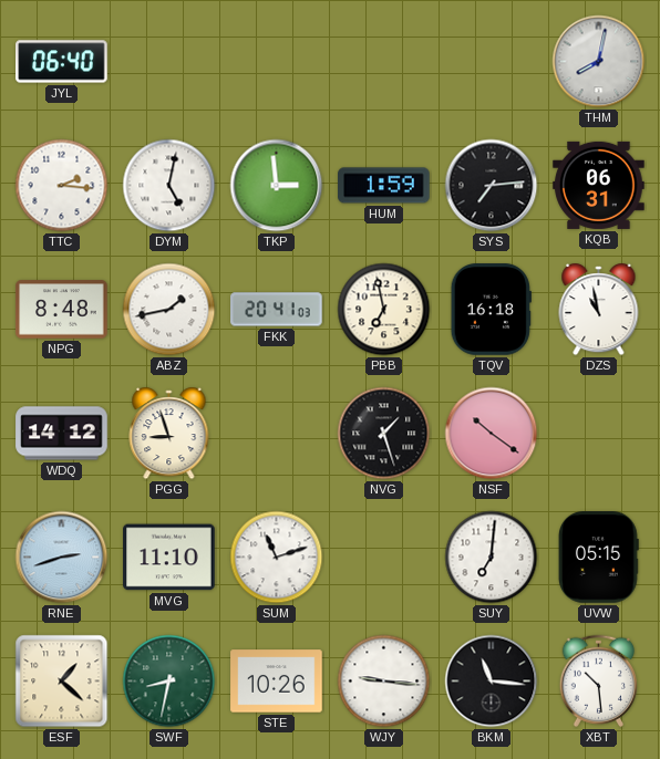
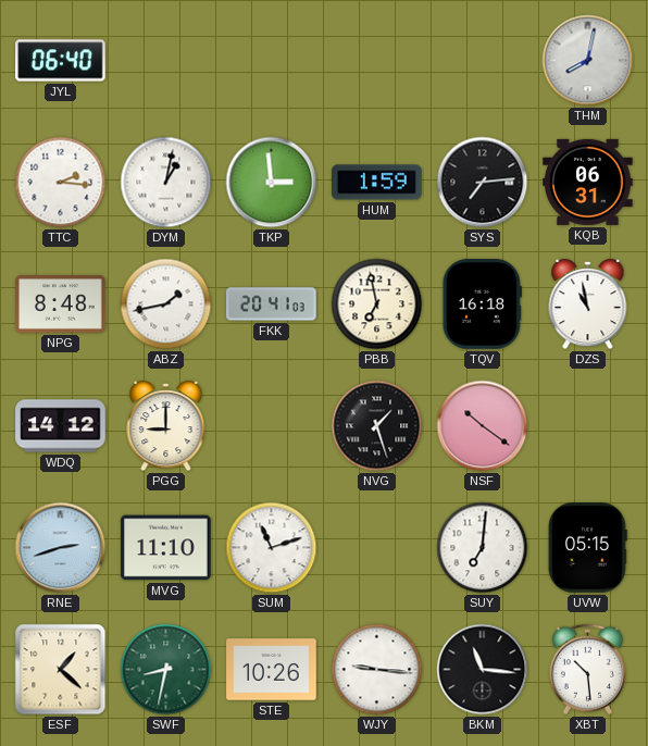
DYM: 5:02 -> 1:02 (166, 183)
PGG: 8:57 -> 9:00 (166, 427)
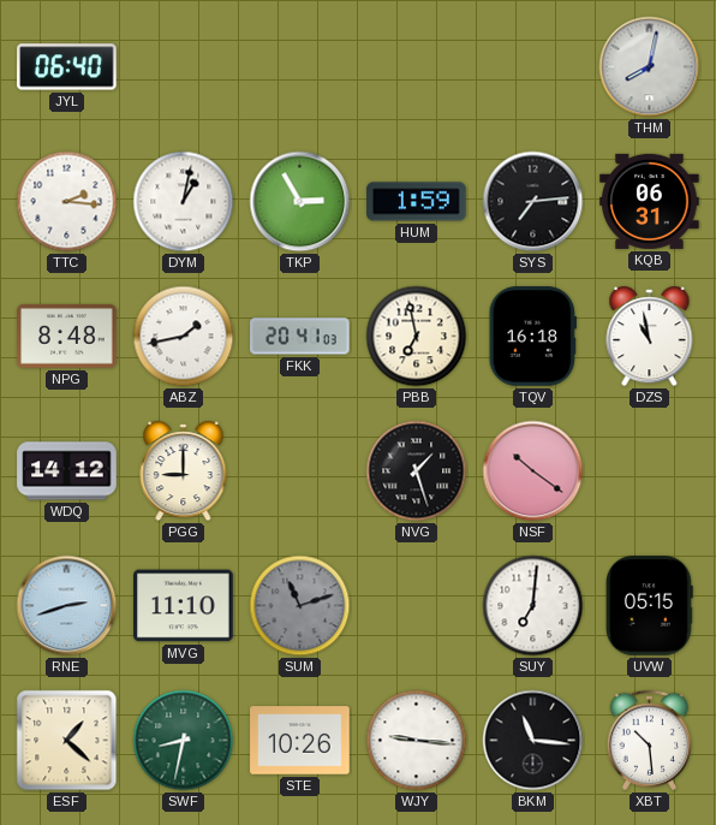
TKP: 2:59 -> 2:55 (300, 202)
SUM dial: white -> grey (300, 606)
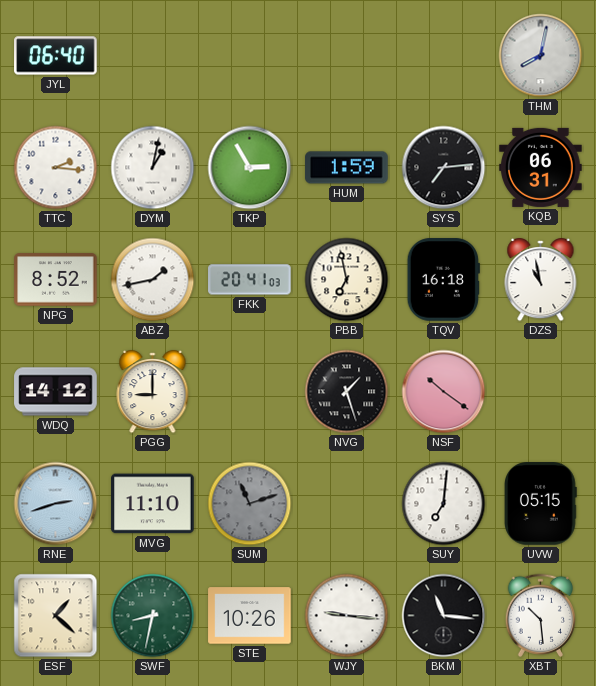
NPG: 8:48 -> 8:52 (56, 280)
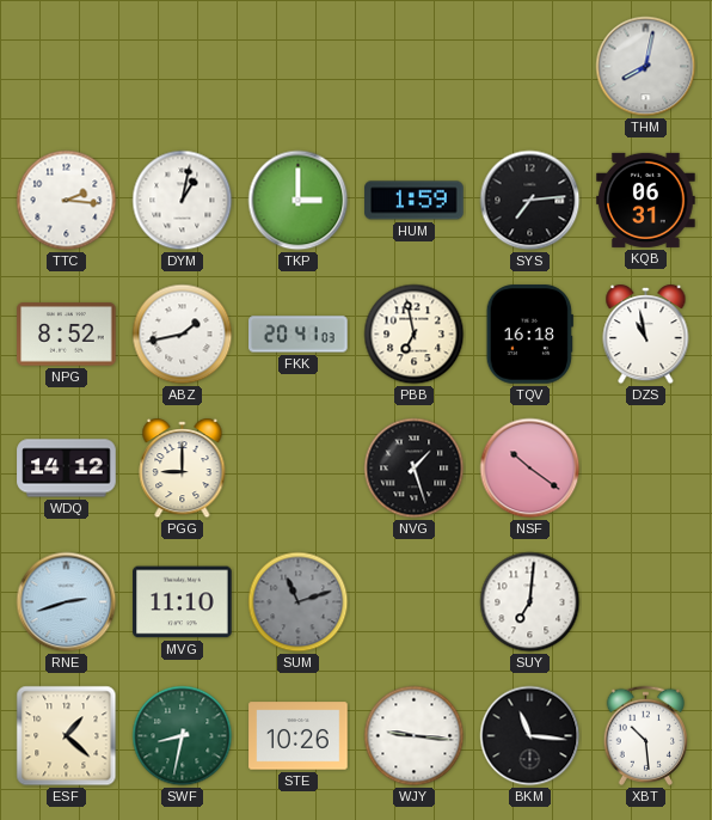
JYL: 06:40 -> none (56, 56)
TKP: 2:55 -> 3:00 (299, 201)
UVW: 05:15 -> none (541, 504)
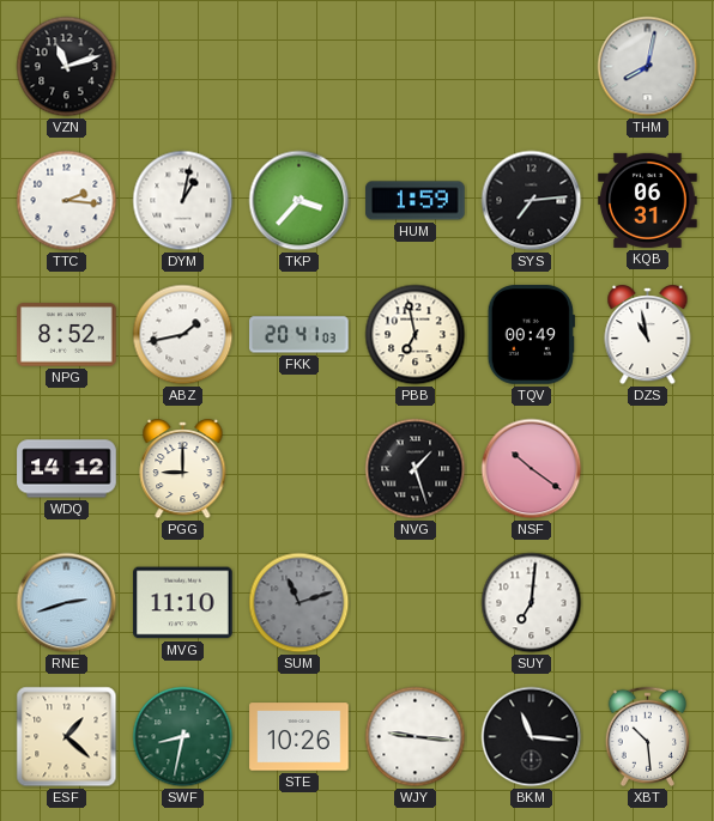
VZN: none -> 11:12 (67, 67)
TKP: 3:00 -> 3:37 (299, 201)
TQV: 16:18 -> 00:49 (531, 335)
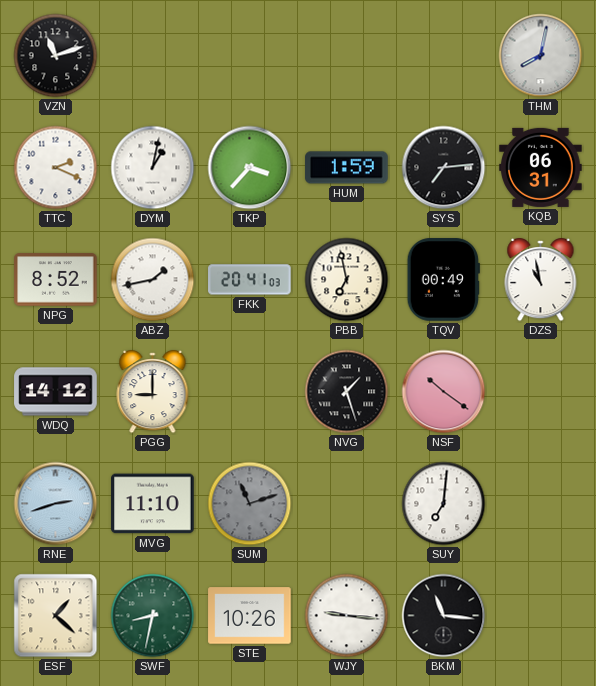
TTC: 2:16 -> 2:19 (56, 168)
XBT: 10:29 -> none (647, 736)
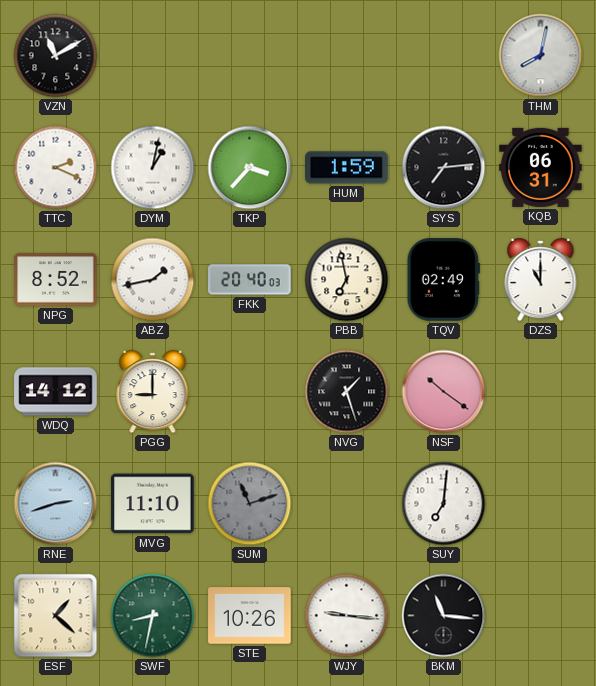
VZN: 11:12 -> 11:10 (56, 56)
FKK: 20:41 -> 20:40 (250, 280)
TQV: 00:49 -> 02:49 (443, 280)
DZS: 10:58 -> 11:00 (541, 281)
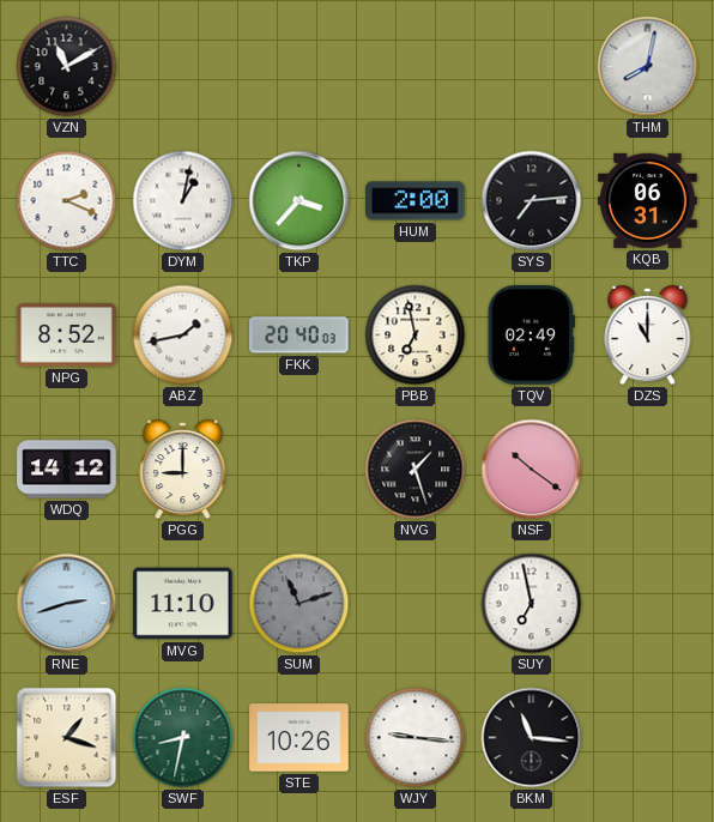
HUM: 1:59 -> 2:00 (416, 201)
SUY: 7:01 -> 6:58 (532, 604)
ESF: 1:22 -> 1:18 (67, 738)
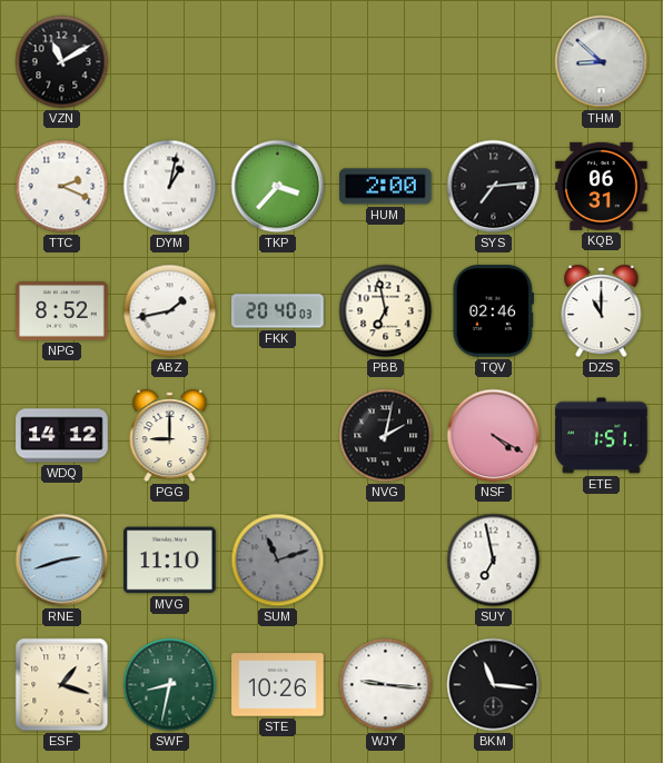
THM: 8:02 -> 8:52 (602, 62)
TQV: 02:49 -> 02:46 (493, 311)
NVG: 1:27 -> 2:02 (386, 436)
NSF: 10:21 -> 4:20 (494, 436)
ETE: none -> 1:51 (602, 436)
